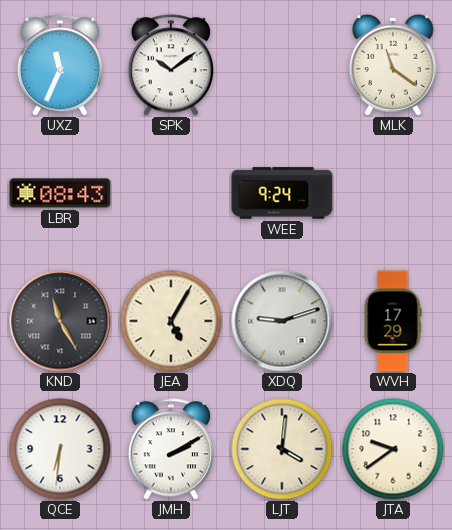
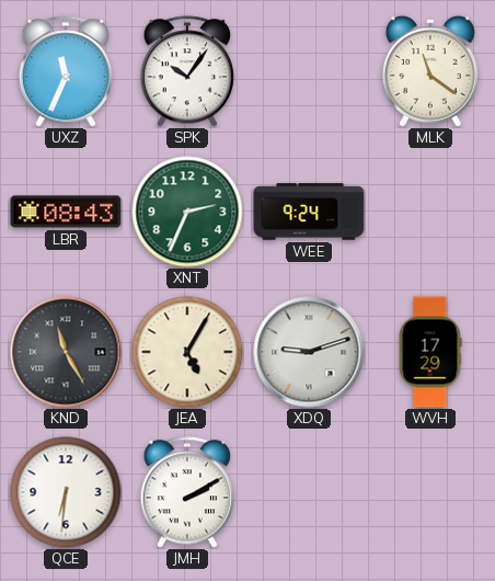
SPK: 10:09 -> 10:06 (187, 71)
XNT: none -> 2:34 (187, 212)
LJT: 4:01 -> none (282, 449)
JTA: 9:39 -> none (393, 449)
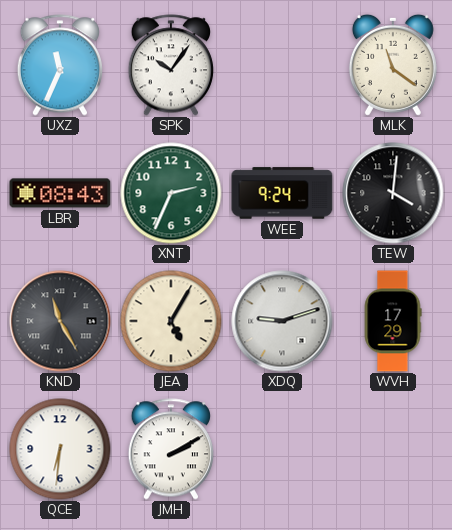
TEW: none -> 4:01 (393, 193)
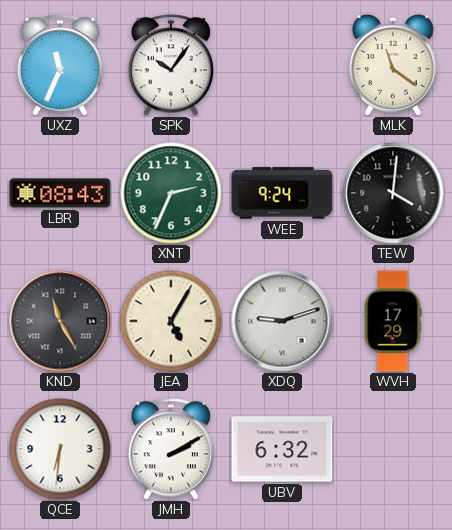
UBV: none -> 6:32 (282, 449)
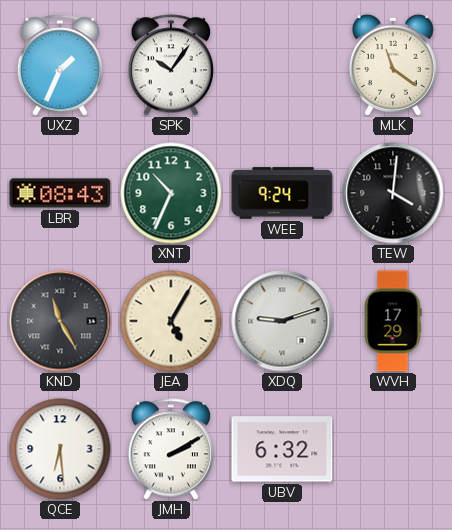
UXZ: 11:34 -> 1:34 (60, 65)
XNT: 2:34 -> 10:34 (171, 193)
QCE: 6:31 -> 6:29 (60, 449)
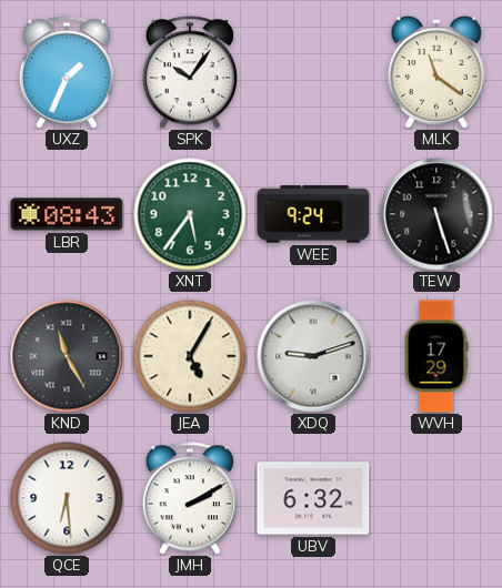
XNT: 10:34 -> 5:36 (190, 214)
TEW: 4:01 -> 5:27 (436, 214)
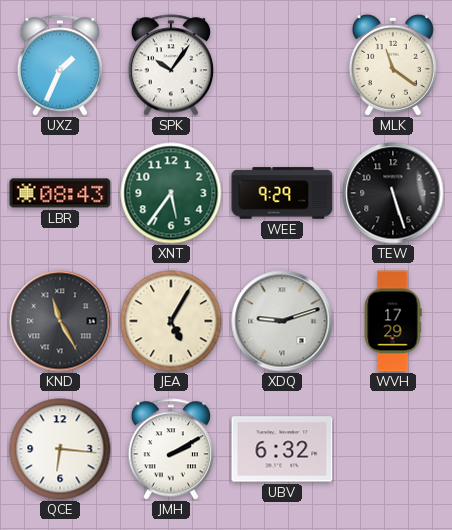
WEE: 9:24 -> 9:29 (282, 193)
QCE: 6:29 -> 6:16 (60, 449)
